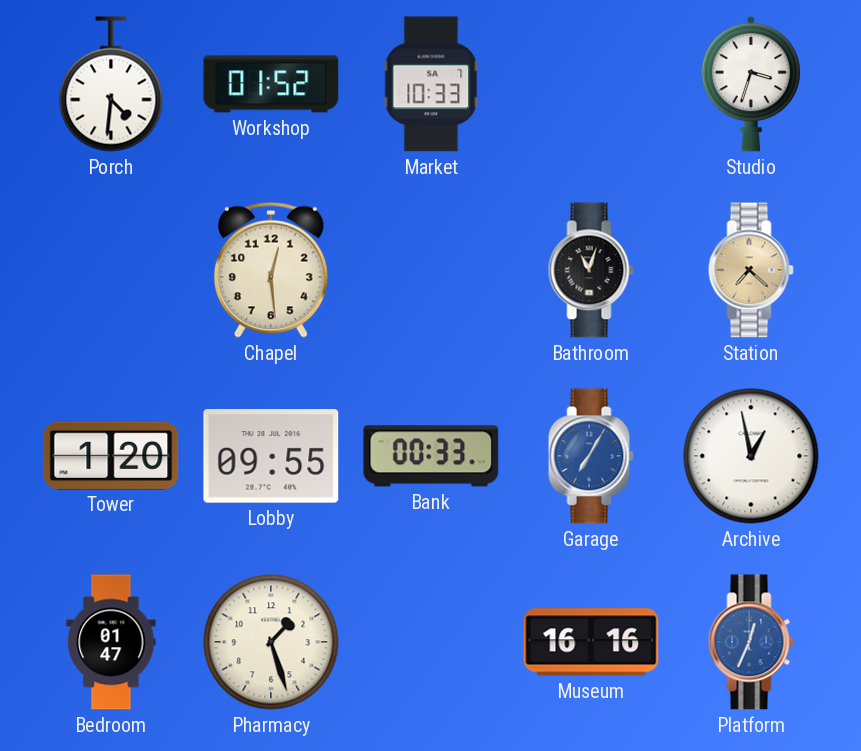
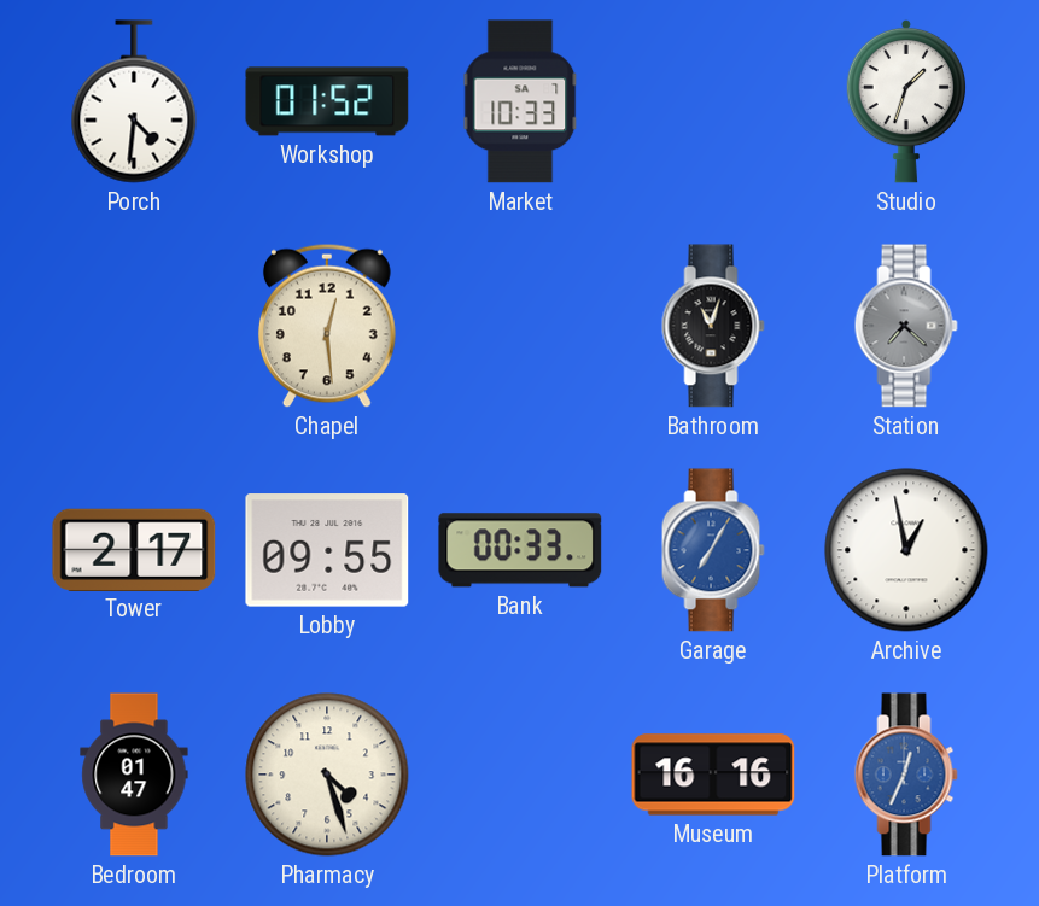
Studio: 3:33 -> 1:33 (905, 101)
Station dial: champagne -> grey (906, 326)
Tower: 1:20 -> 2:17 (134, 549)
Pharmacy: 1:27 -> 4:27 (327, 775)
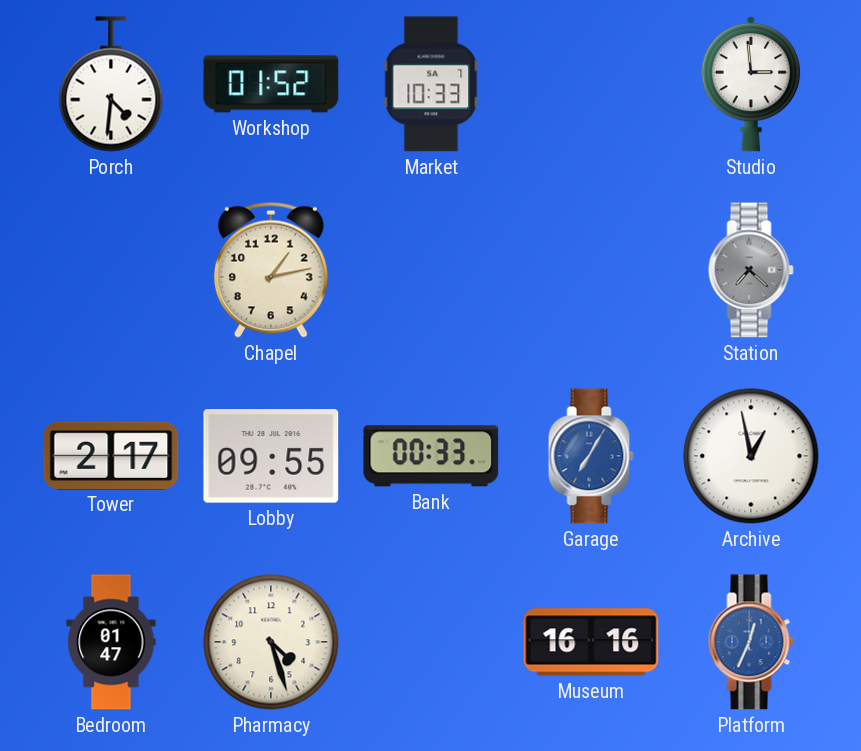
Studio: 1:33 -> 2:59 (750, 84)
Chapel: 12:29 -> 1:13 (271, 270)
Bathroom: 11:03 -> none (713, 326)
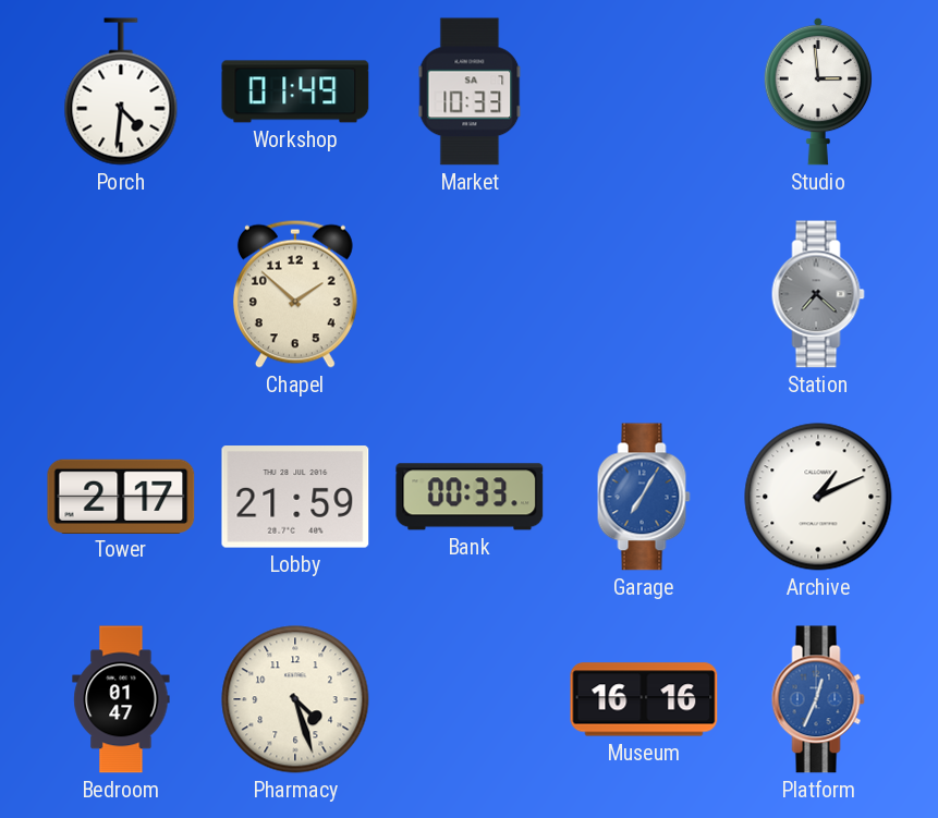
Workshop: 01:52 -> 01:49 (295, 91)
Chapel: 1:13 -> 1:52 (295, 294)
Lobby: 09:55 -> 21:59 (295, 497)
Archive: 12:58 -> 1:11 (818, 497)
